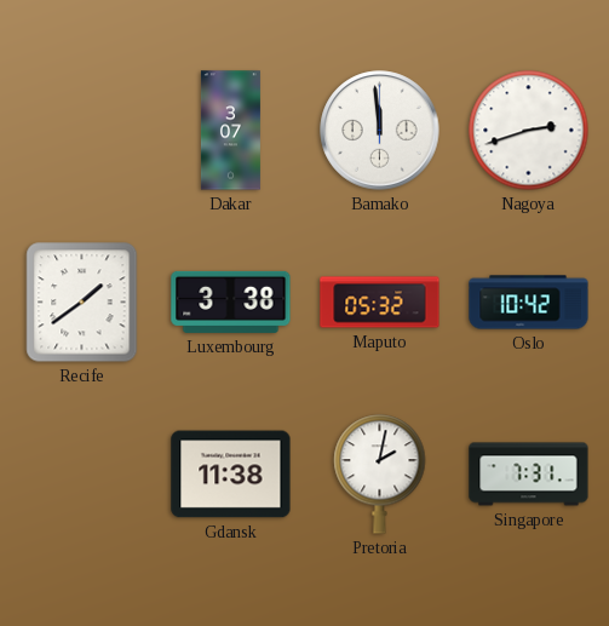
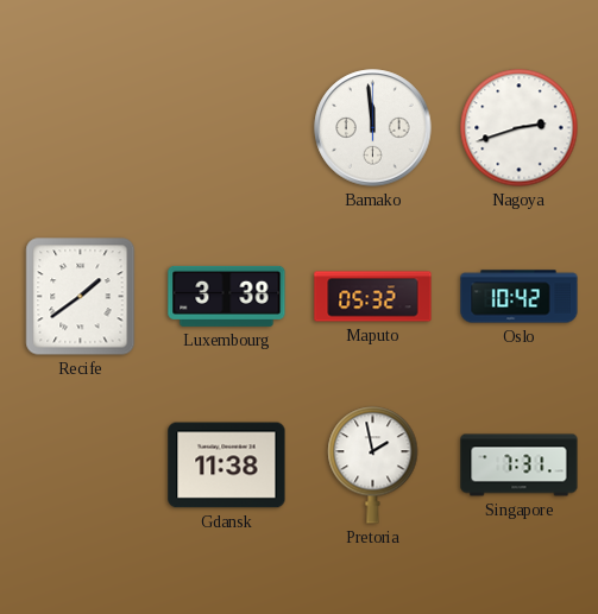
Dakar: 3:07 -> none (230, 131)
Pretoria: 2:02 -> 1:58 (373, 466)
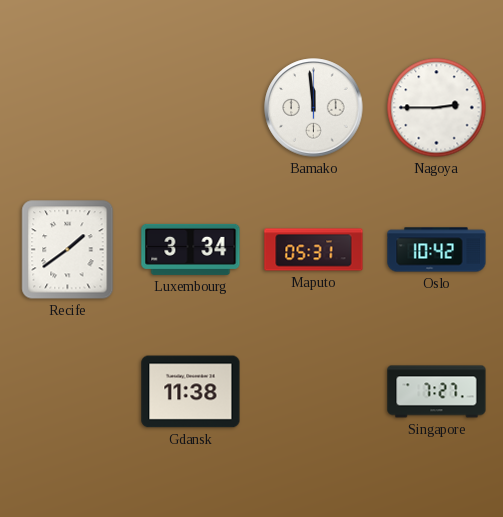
Nagoya: 2:42 -> 2:45 (437, 108)
Luxembourg: 3:38 -> 3:34 (191, 249)
Maputo: 05:32 -> 05:31 (314, 250)
Pretoria: 1:58 -> none (373, 466)
Singapore: 7:31 -> 7:27 (437, 392)
